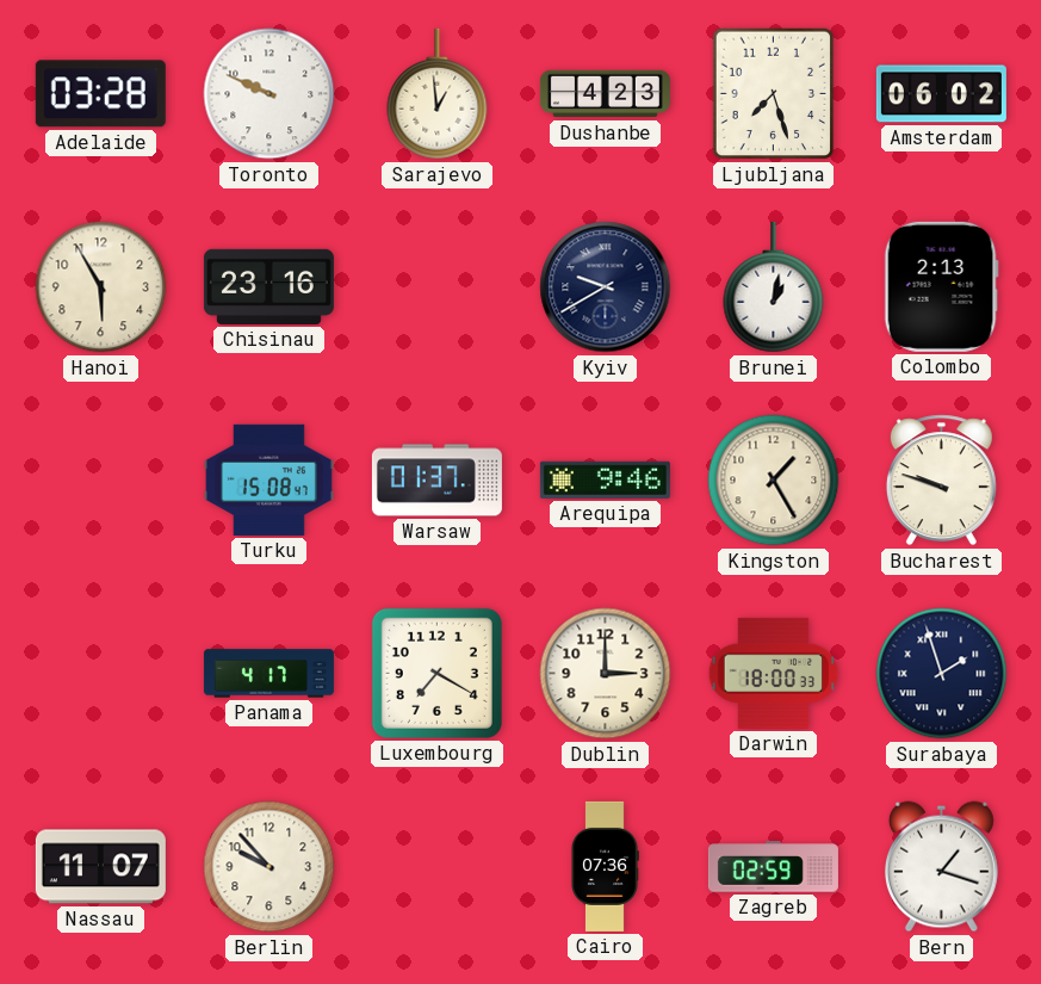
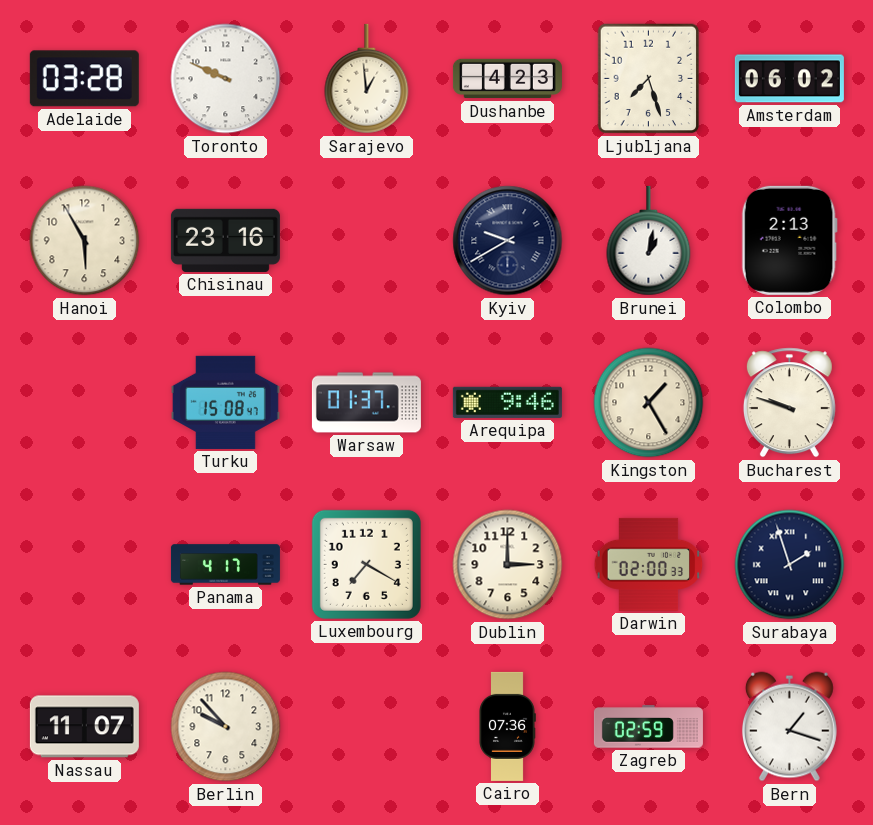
Darwin: 18:00 -> 02:00 (649, 564)
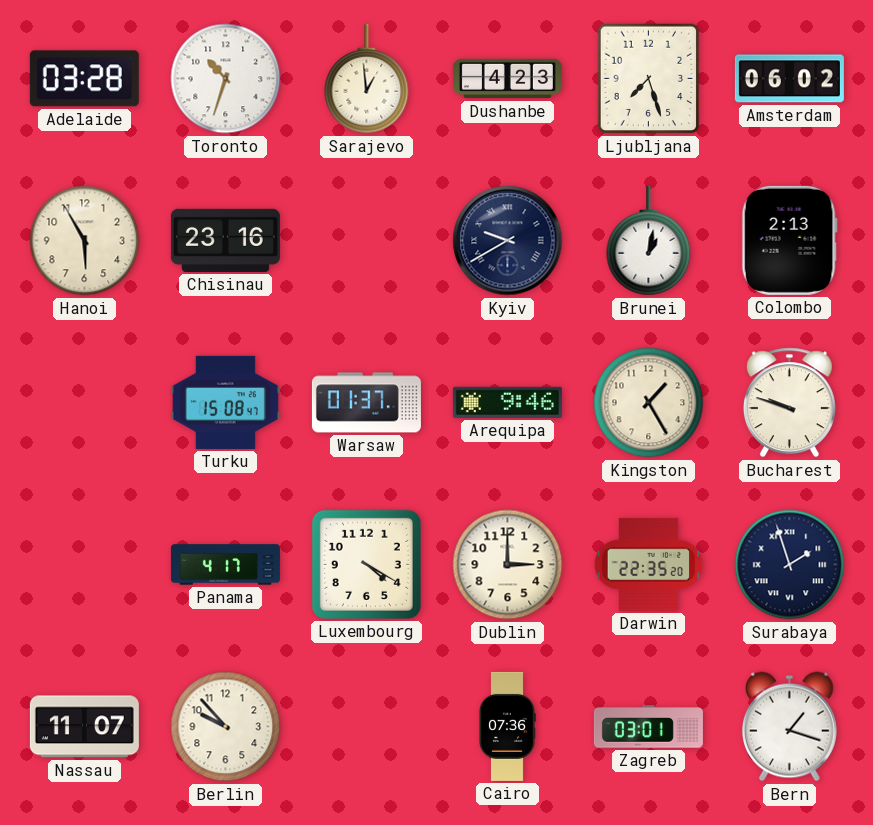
Toronto: 9:49 -> 10:33 (226, 79)
Luxembourg: 7:20 -> 4:20 (366, 564)
Darwin: 02:00 -> 22:35 (649, 564)
Zagreb: 02:59 -> 03:01 (648, 727)
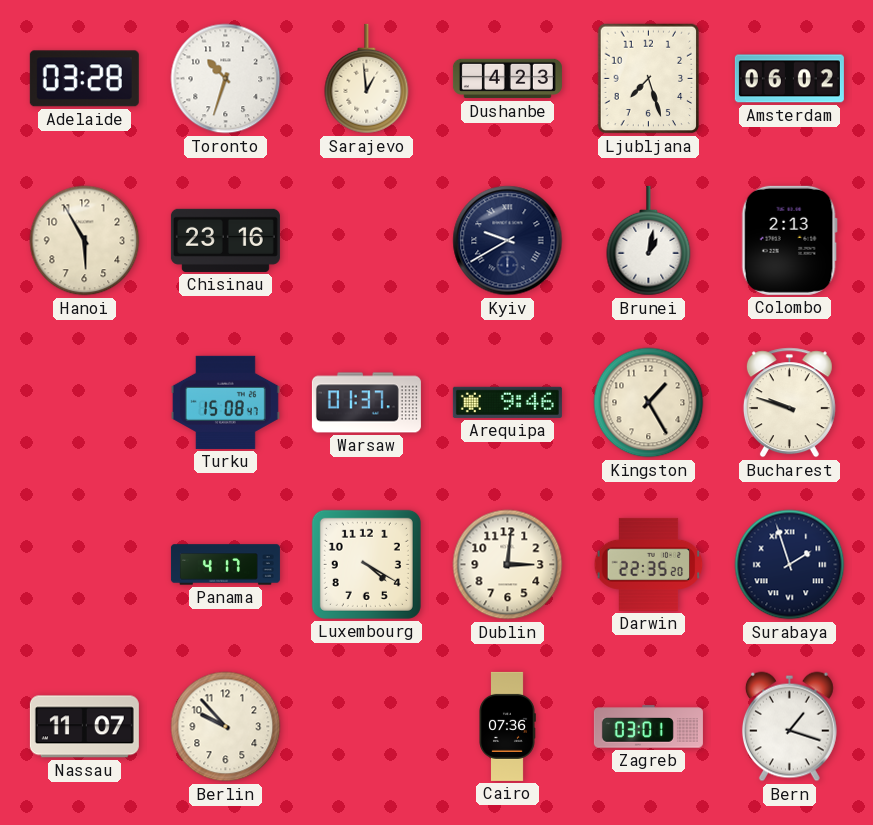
Dublin: 3:00 -> 3:01 (508, 565)
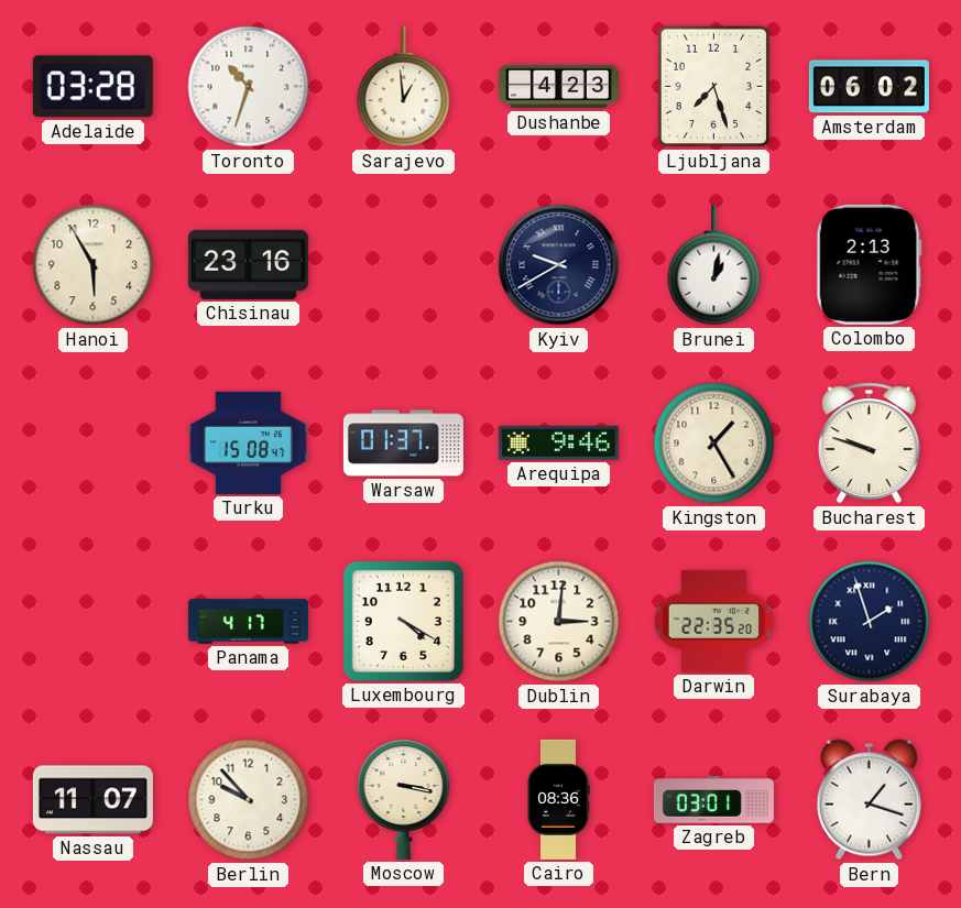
Moscow: none -> 3:17 (404, 799)
Cairo: 07:36 -> 08:36 (558, 799)
